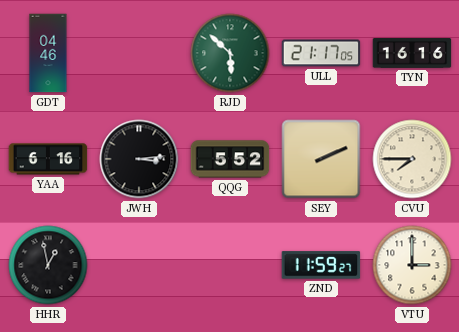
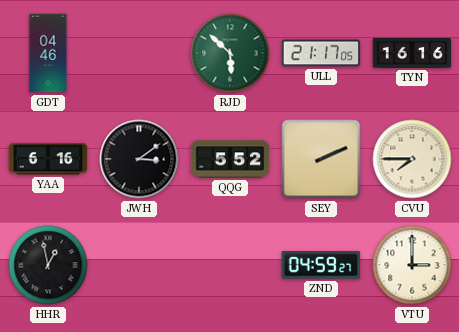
JWH: 3:14 -> 3:09 (139, 159)
ZND: 11:59 -> 04:59 (321, 265)
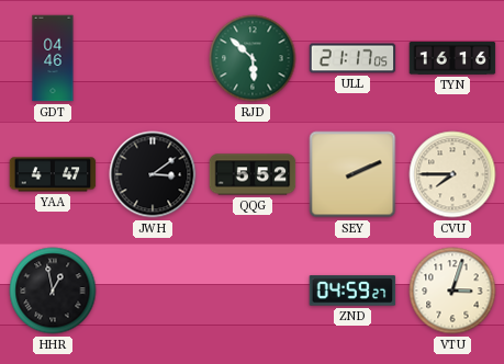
YAA: 6:16 -> 4:47 (53, 174)
VTU: 3:00 -> 3:03 (452, 291)
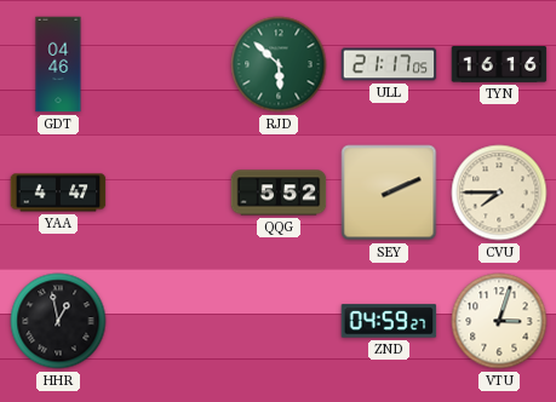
JWH: 3:09 -> none (153, 174)
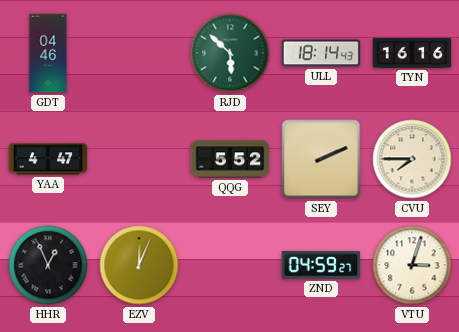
ULL: 21:17 -> 18:14 (321, 53)
HHR: 12:58 -> 12:56 (48, 265)
EZV: none -> 12:04 (139, 265)
